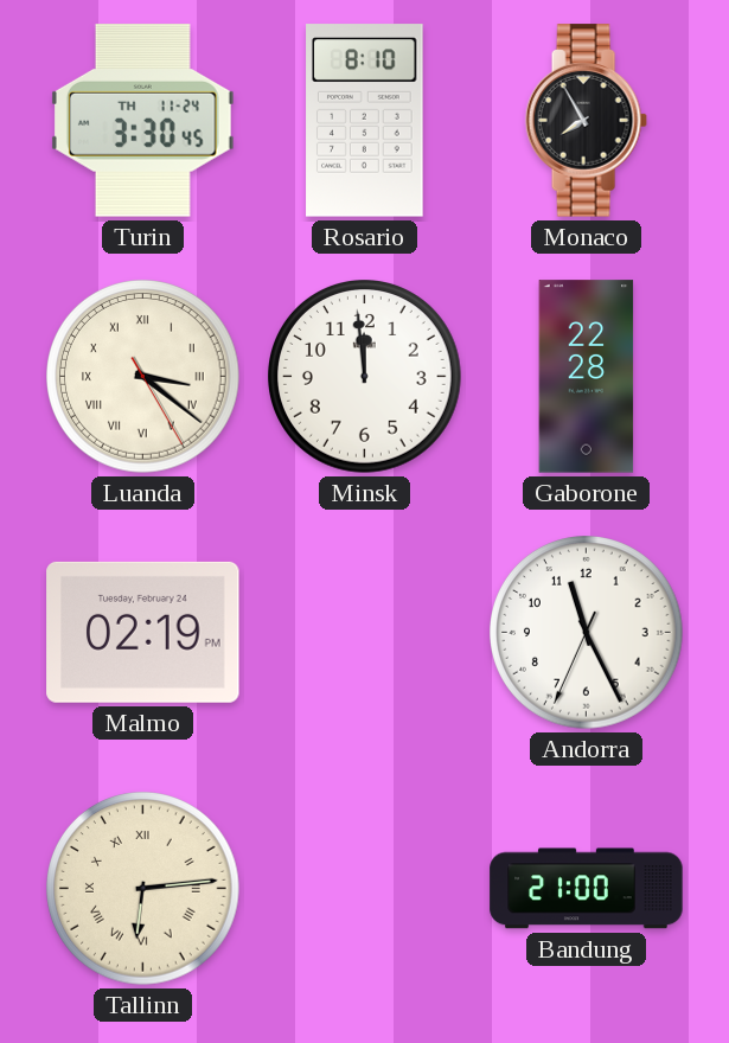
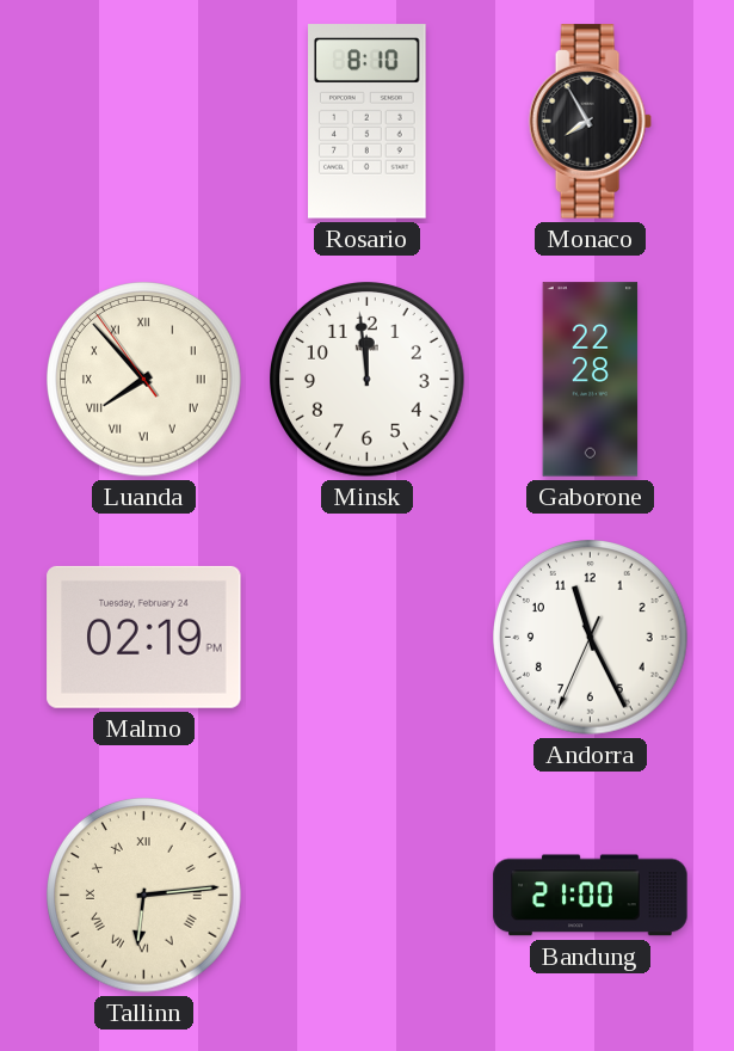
Turin: 3:30 -> none (142, 121)
Luanda: 3:21 -> 7:52 (144, 380)
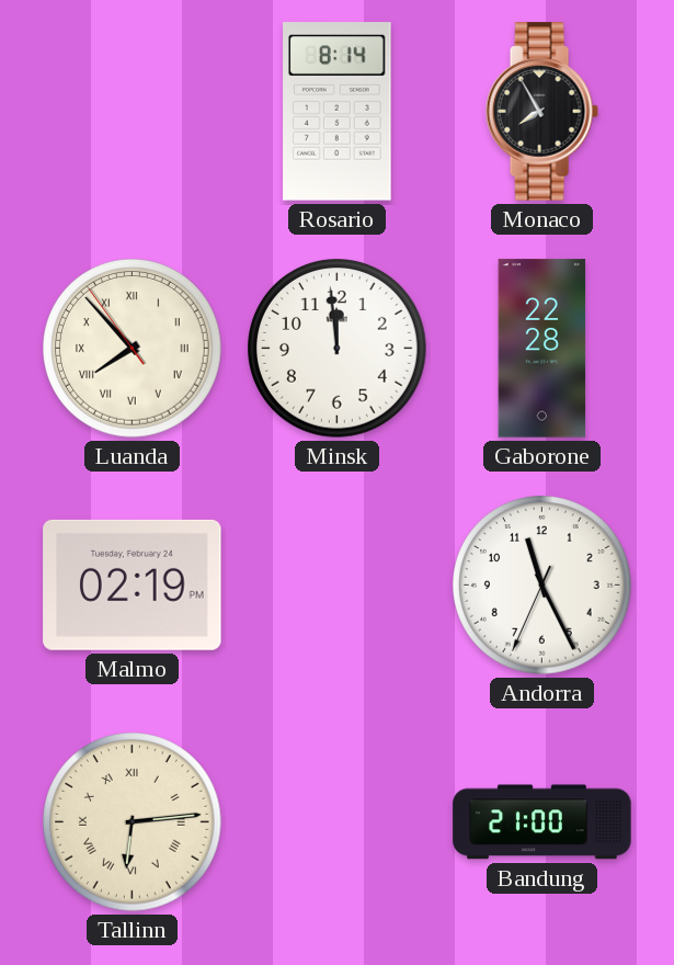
Rosario: 8:10 -> 8:14 (338, 112)
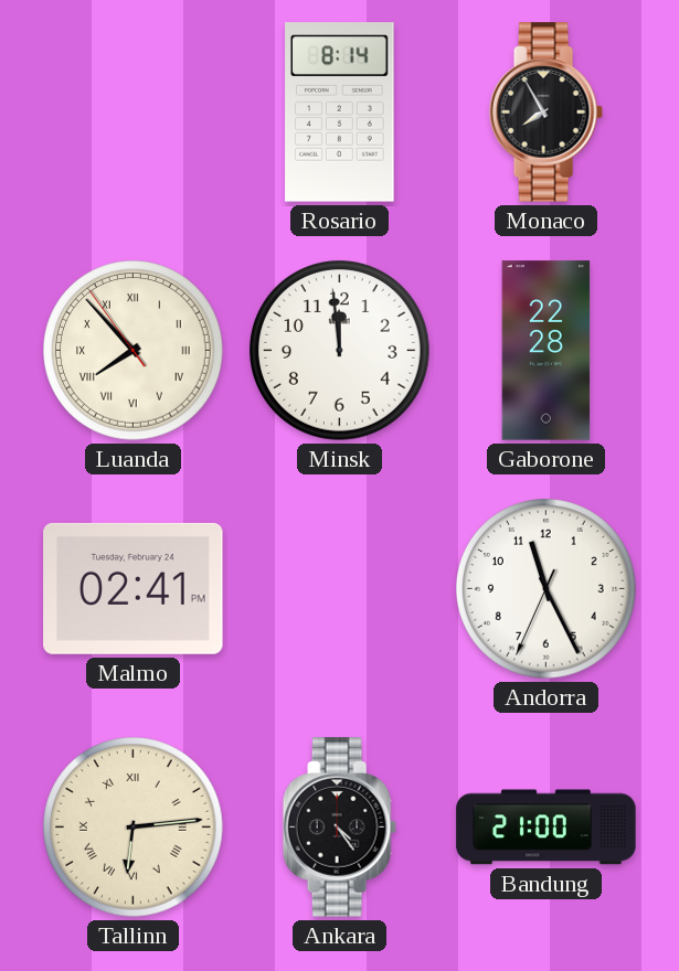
Malmo: 02:19 -> 02:41 (134, 588)
Ankara: none -> 4:24 (339, 828)
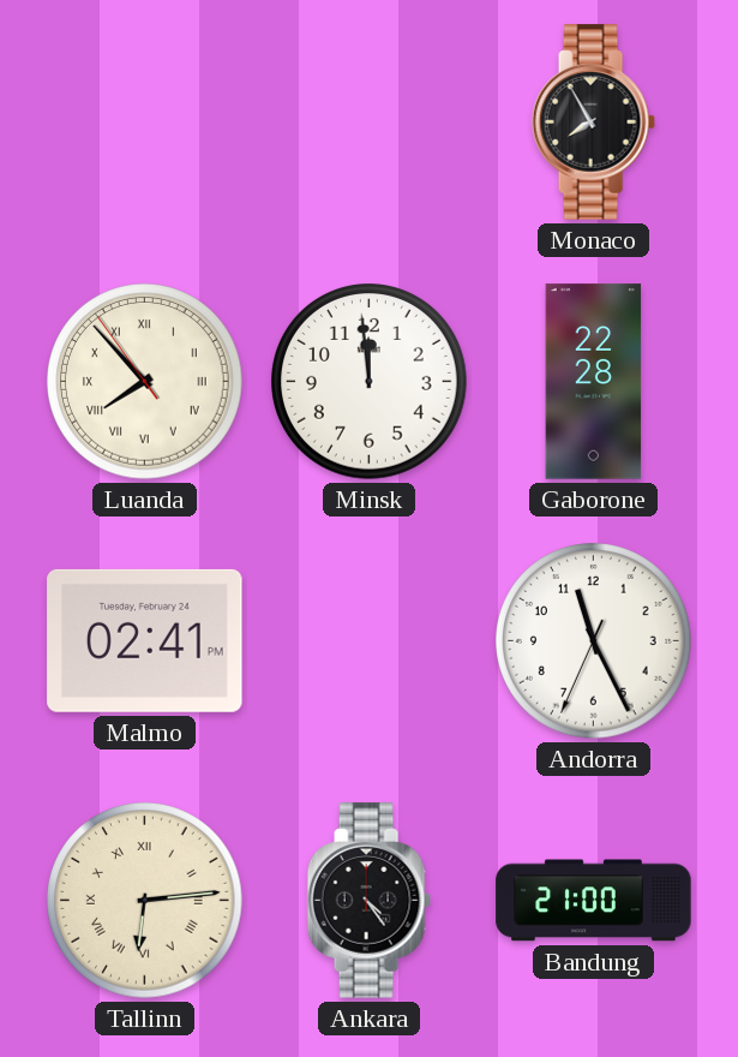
Rosario: 8:14 -> none (340, 113)
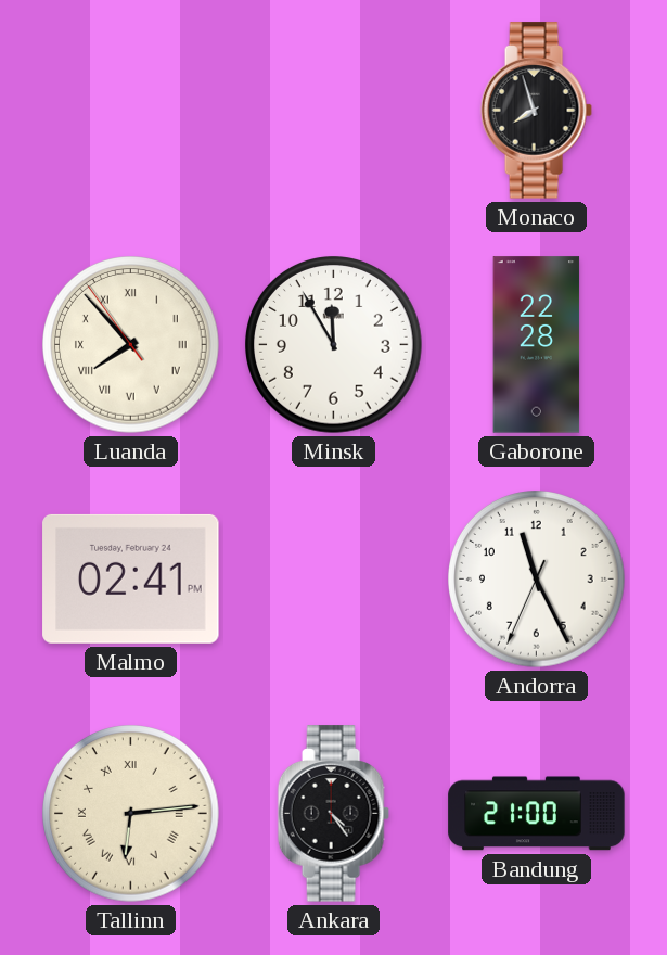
Monaco: 7:55 -> 7:57 (536, 111)
Minsk: 11:59 -> 11:55 (334, 345)
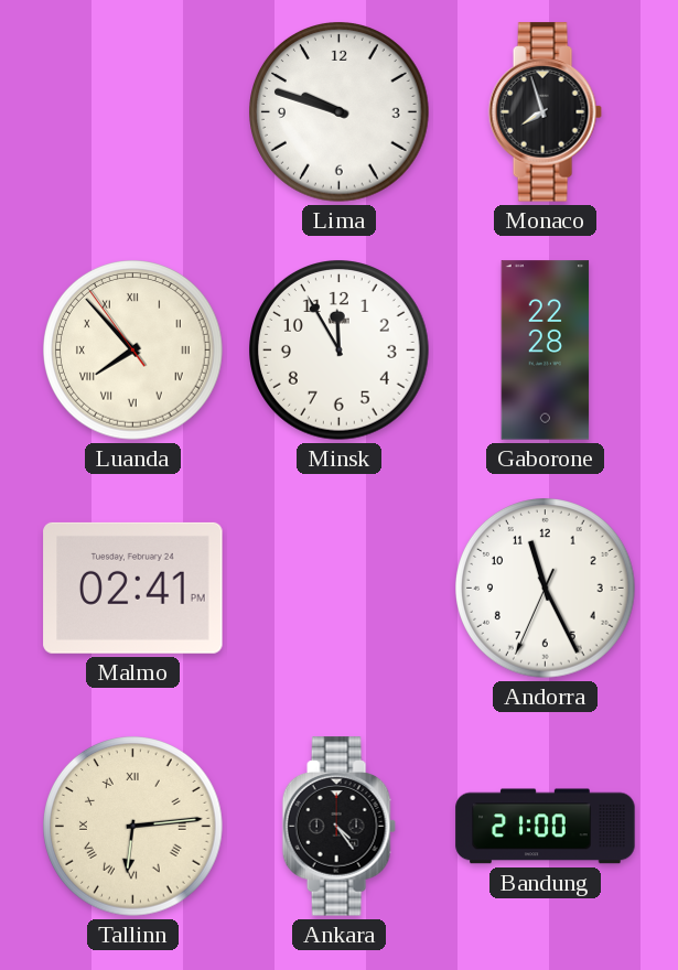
Lima: none -> 9:48 (340, 112)
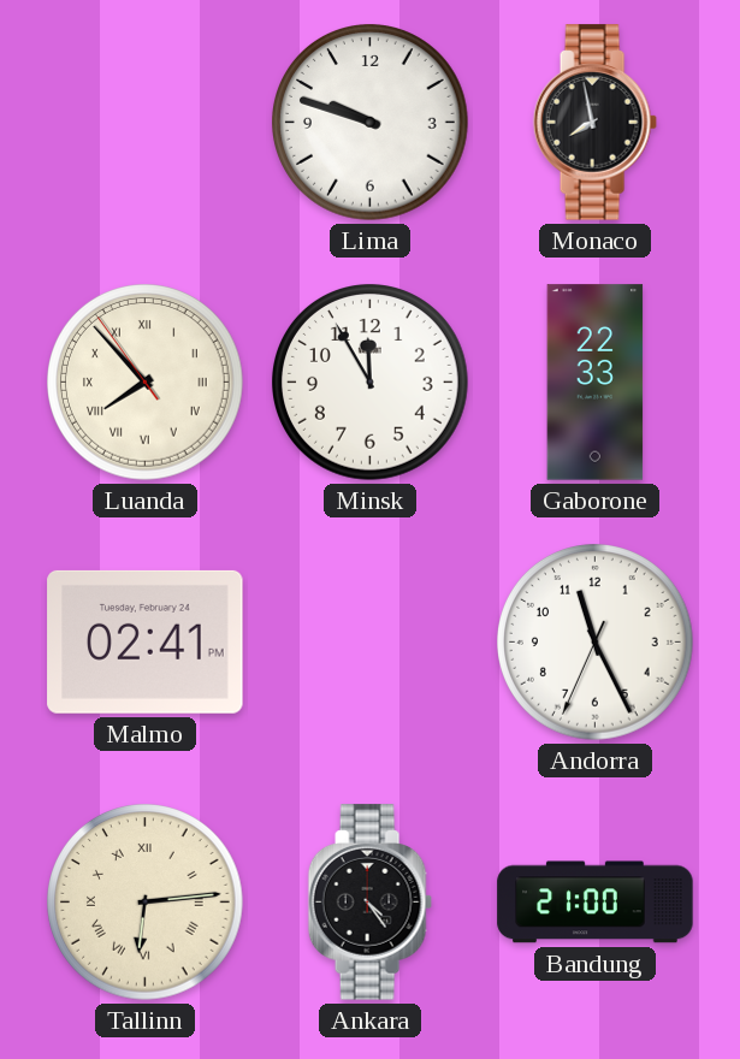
Monaco: 7:57 -> 7:58 (594, 123)
Gaborone: 22:28 -> 22:33 (596, 383)
